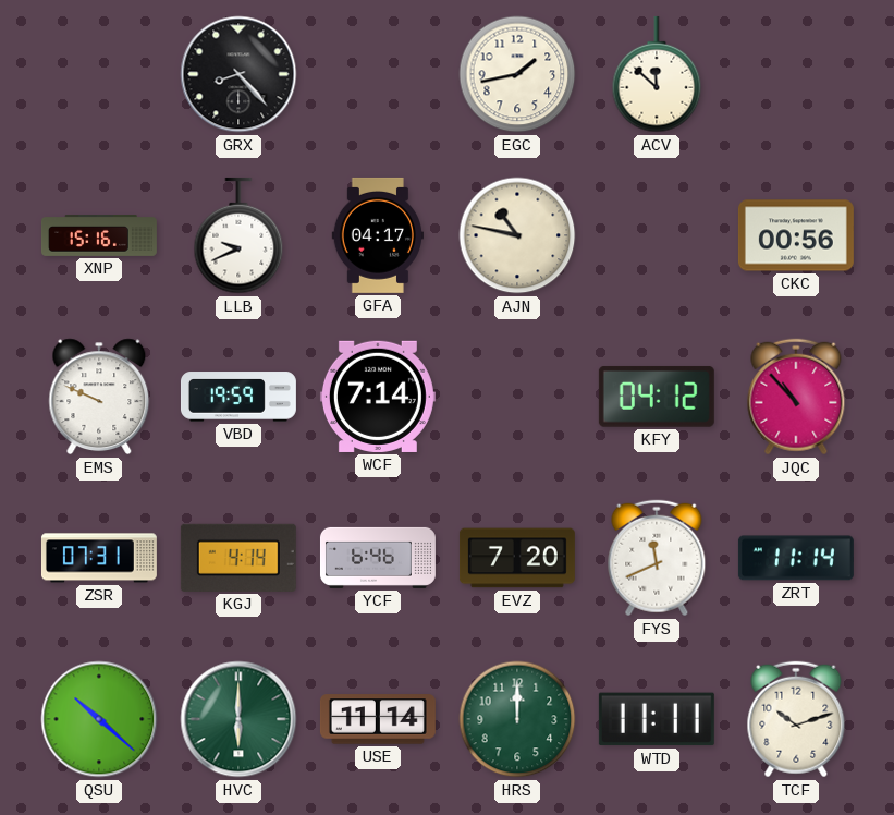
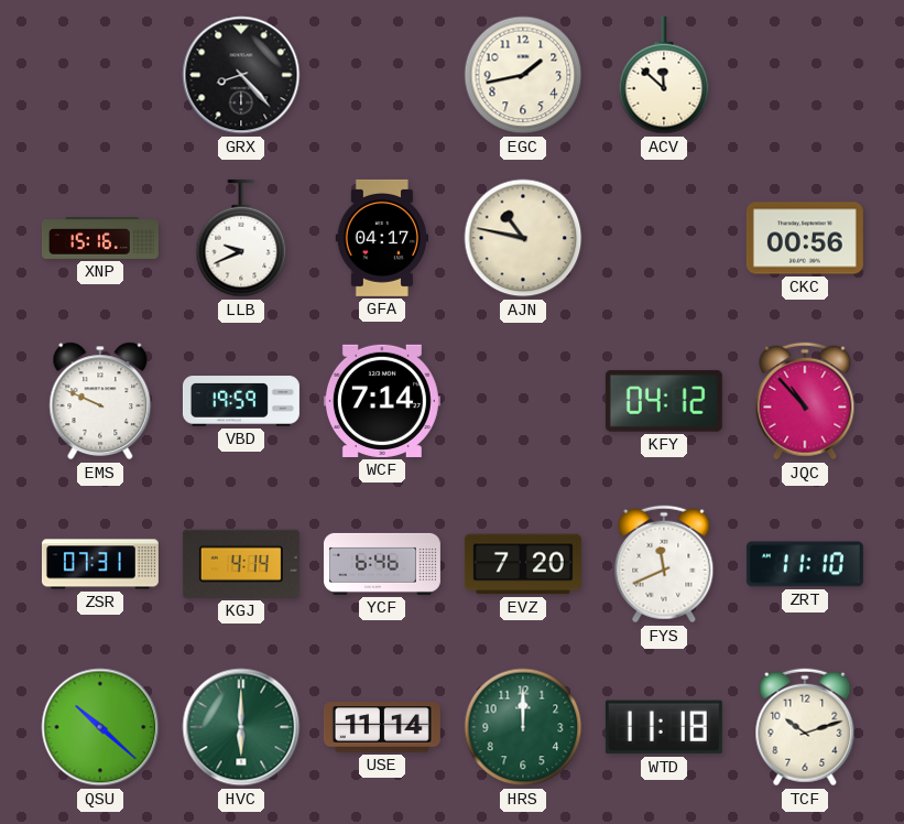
ZRT: 11:14 -> 11:10 (805, 564)
WTD: 11:11 -> 11:18 (664, 727)
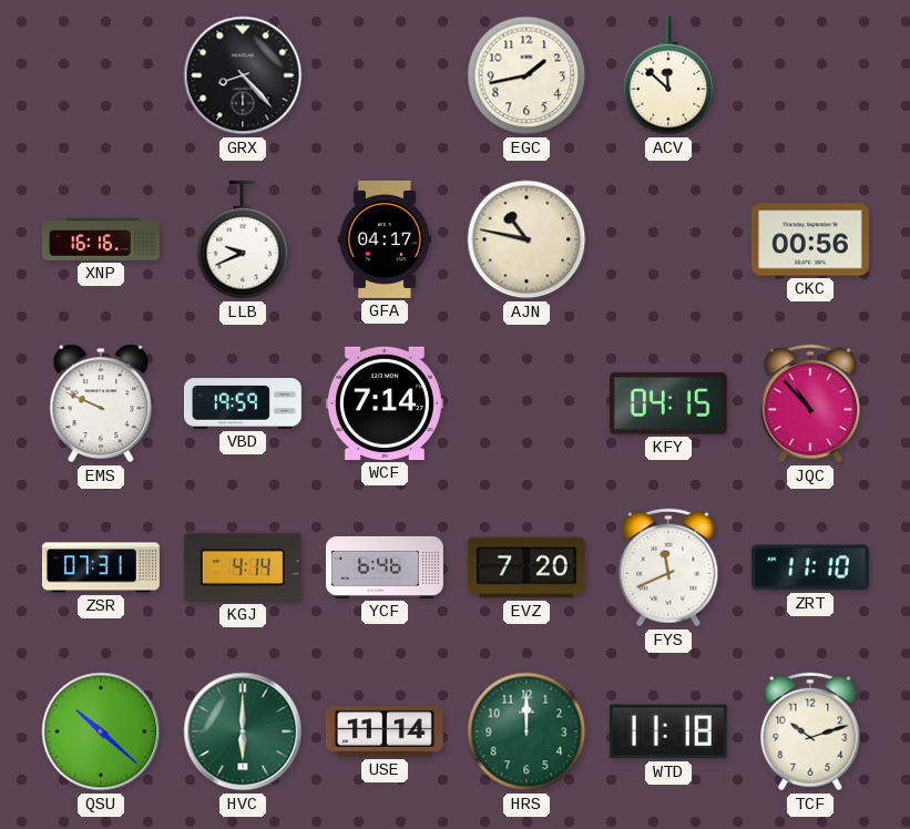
XNP: 15:16 -> 16:16 (101, 240)
KFY: 04:12 -> 04:15 (668, 403)
